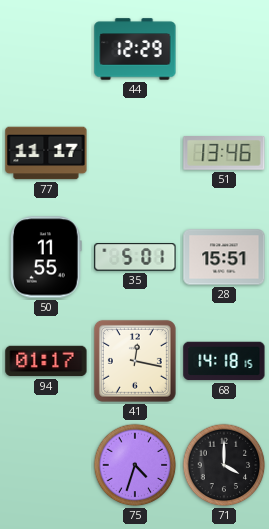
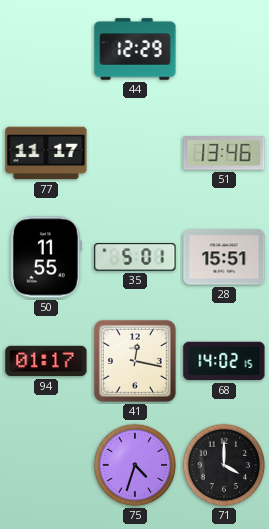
68: 14:18 -> 14:02 (224, 361)
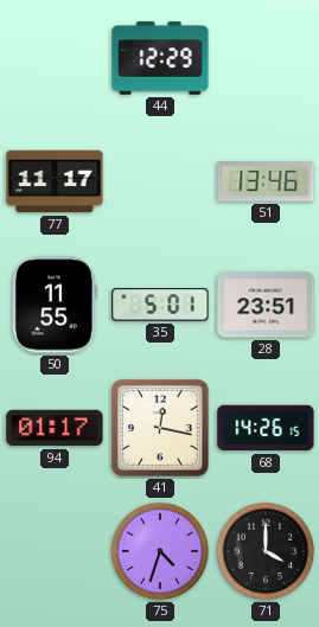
28: 15:51 -> 23:51 (266, 305)
68: 14:02 -> 14:26 (266, 428)
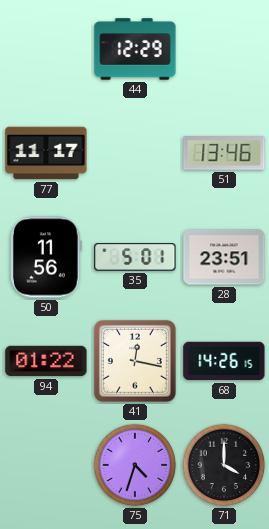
50: 11:55 -> 11:56 (47, 257)
94: 01:17 -> 01:22 (46, 361)
